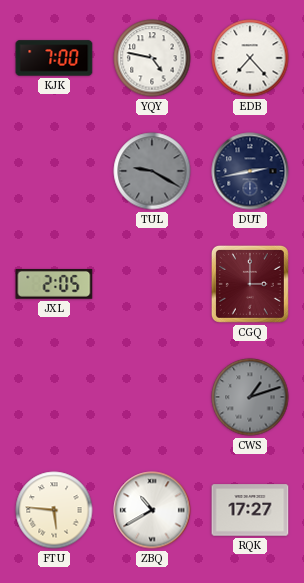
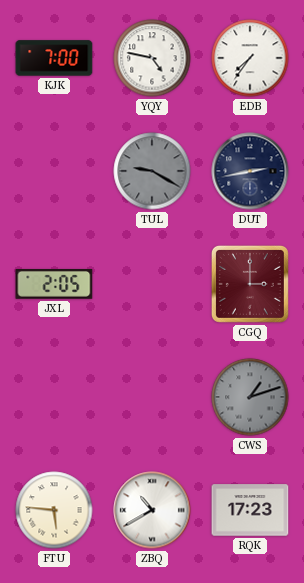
EDB: 7:23 -> 7:36 (250, 58)
RQK: 17:27 -> 17:23 (250, 510)
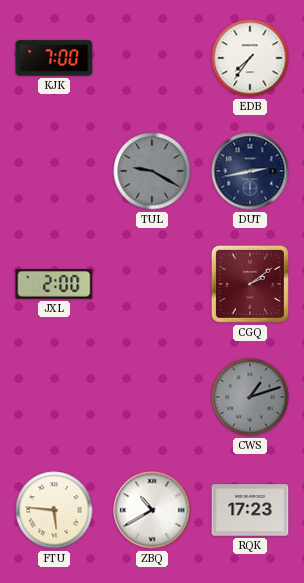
YQY: 4:47 -> none (152, 58)
JXL: 2:05 -> 2:00 (54, 285)
CGQ: 3:00 -> 2:09 (250, 284)
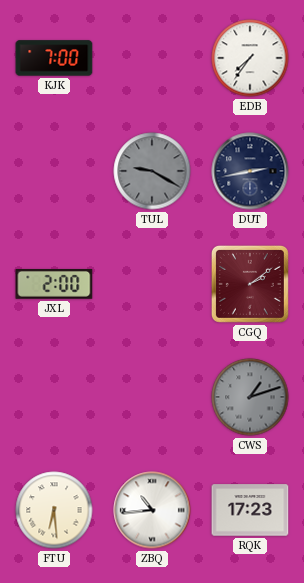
FTU: 5:46 -> 6:29 (54, 510)
ZBQ: 10:40 -> 10:44 (152, 510)
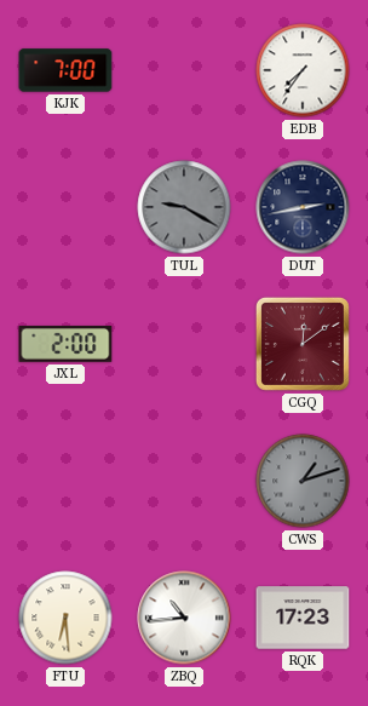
CGQ: 2:09 -> 12:09 (303, 344)
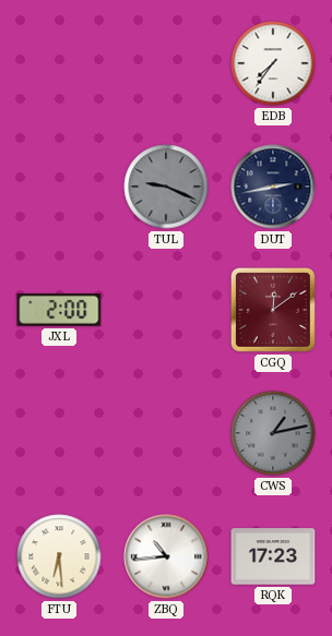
KJK: 7:00 -> none (65, 70)
TUL: 9:20 -> 9:19 (166, 187)
CWS: 1:12 -> 1:13 (273, 433)
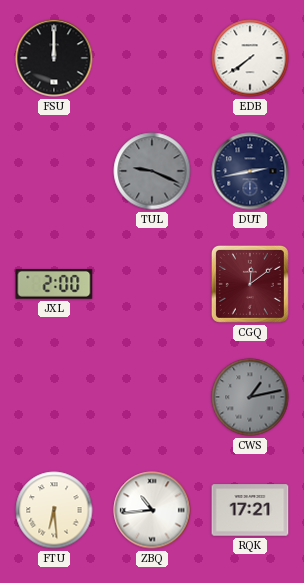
FSU: none -> 12:00 (54, 58)
EDB: 7:36 -> 7:39 (250, 58)
RQK: 17:23 -> 17:21 (250, 510)
